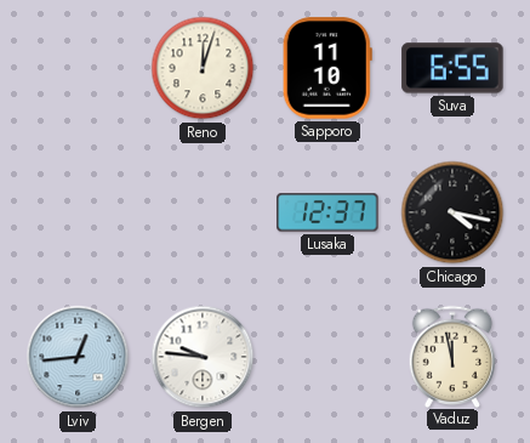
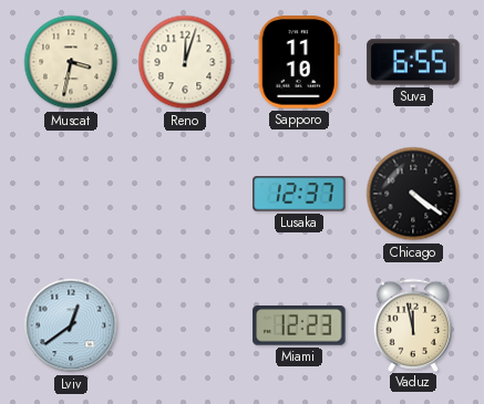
Muscat: none -> 3:32 (71, 62)
Chicago: 4:17 -> 4:21 (413, 194)
Lviv: 12:44 -> 12:39 (71, 325)
Bergen: 9:46 -> none (203, 357)
Miami: none -> 12:23 (299, 327)
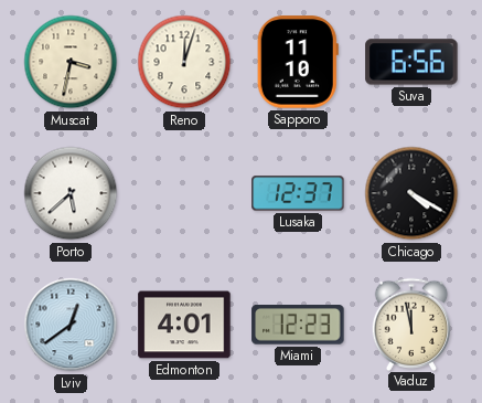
Suva: 6:55 -> 6:56 (411, 62)
Porto: none -> 5:38 (71, 193)
Chicago: 4:21 -> 4:20 (411, 193)
Edmonton: none -> 4:01 (184, 325)
